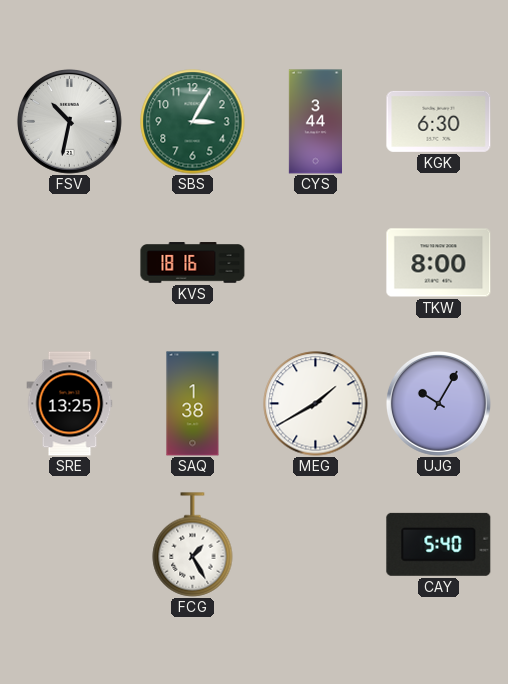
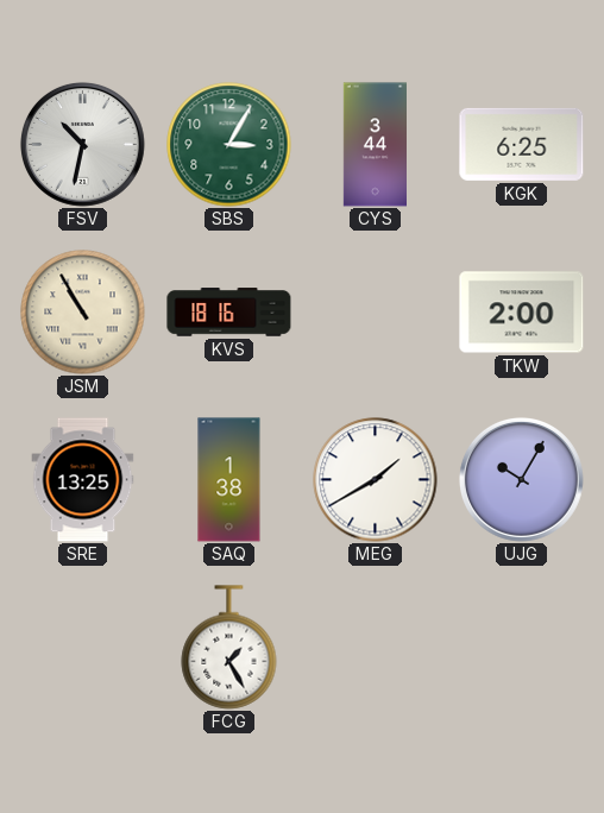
KGK: 6:30 -> 6:25 (522, 144)
JSM: none -> 10:55 (83, 313)
TKW: 8:00 -> 2:00 (522, 313)
CAY: 5:40 -> none (439, 544)
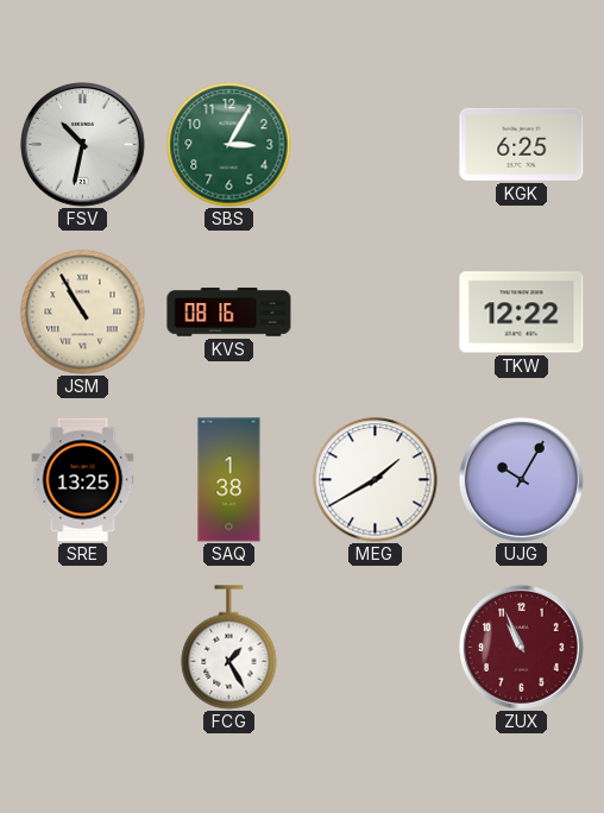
CYS: 3:44 -> none (375, 145)
KVS: 18:16 -> 08:16 (229, 313)
TKW: 2:00 -> 12:22 (522, 313)
ZUX: none -> 10:56 (521, 647)
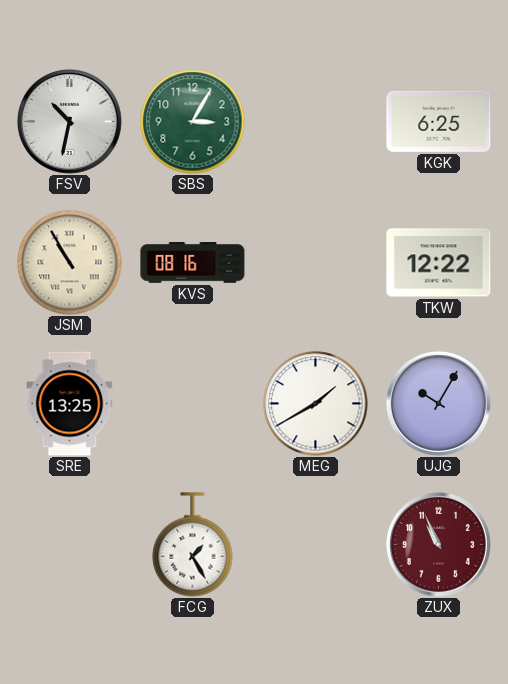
SAQ: 1:38 -> none (229, 480)
